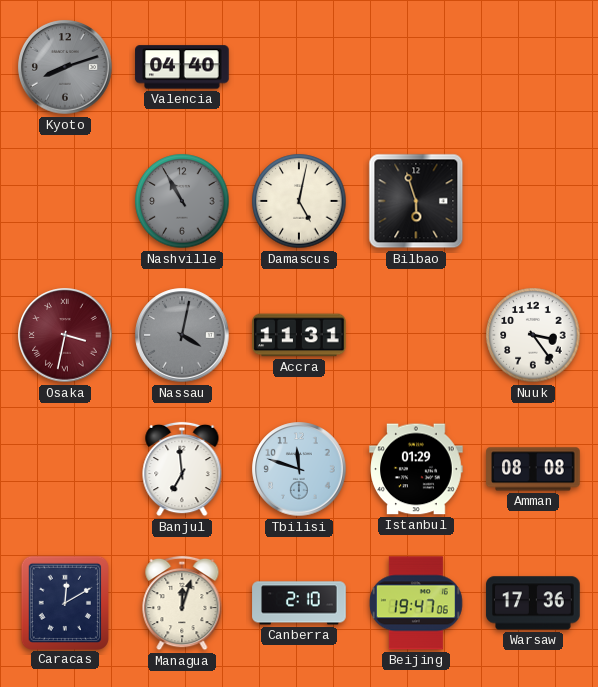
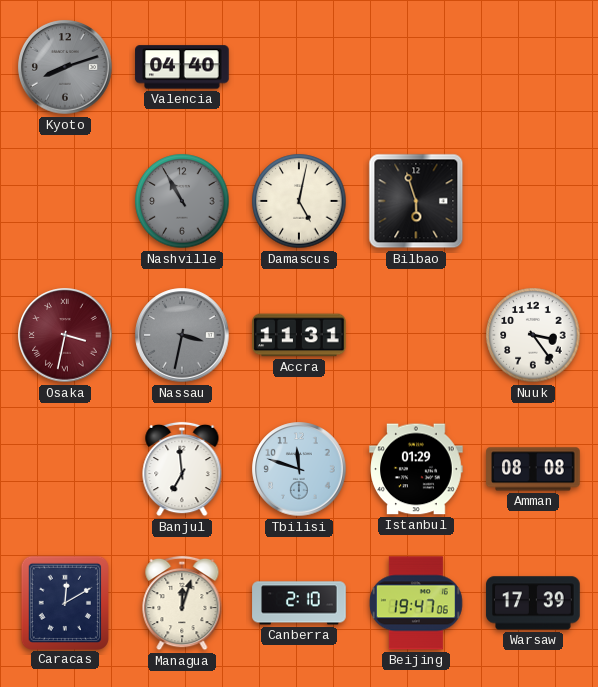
Nassau: 4:02 -> 3:32 (182, 335)
Warsaw: 17:36 -> 17:39 (533, 603)
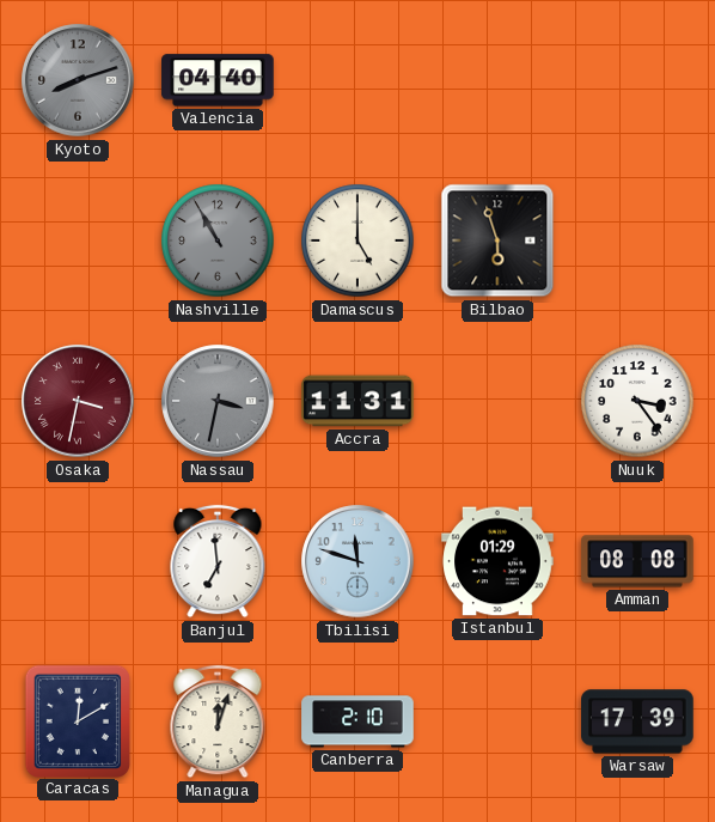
Damascus: 5:02 -> 5:00 (357, 240)
Beijing: 19:47 -> none (416, 603)
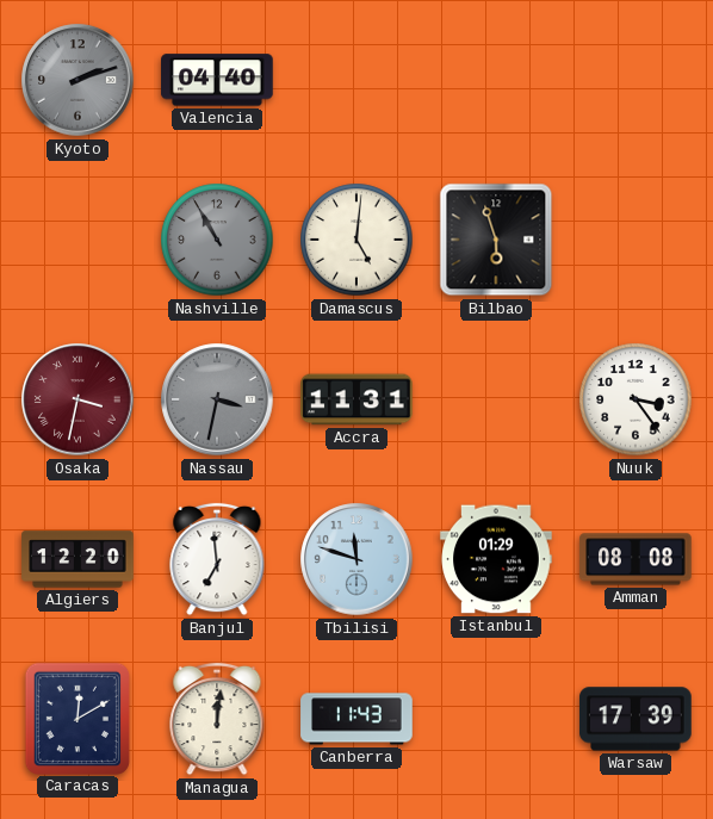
Kyoto: 8:12 -> 2:12 (77, 80)
Damascus: 5:00 -> 5:01 (356, 240)
Algiers: none -> 12:20 (77, 559)
Managua: 12:03 -> 12:01 (217, 719)
Canberra: 2:10 -> 11:43 (356, 719)
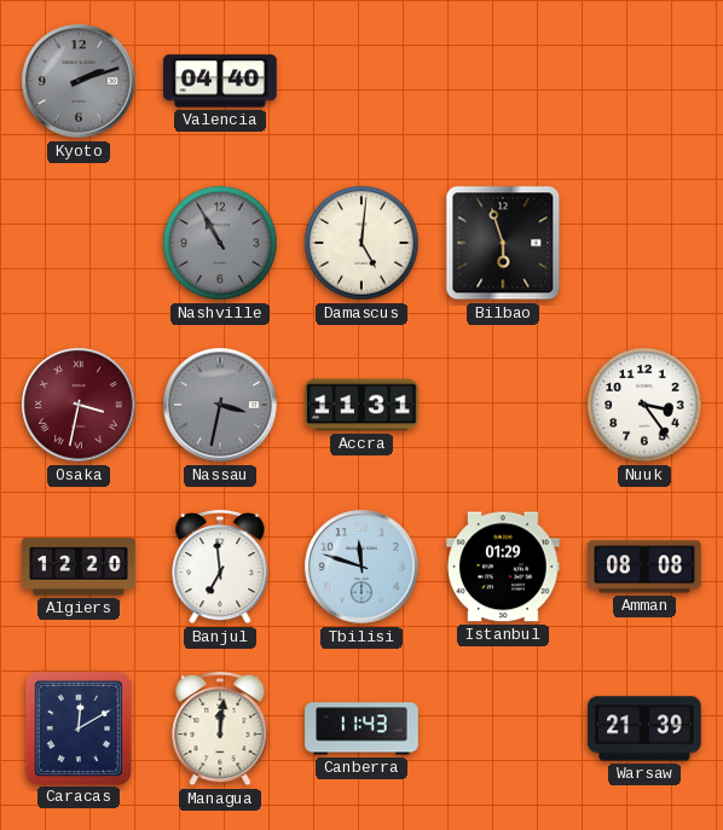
Warsaw: 17:39 -> 21:39 (644, 729)
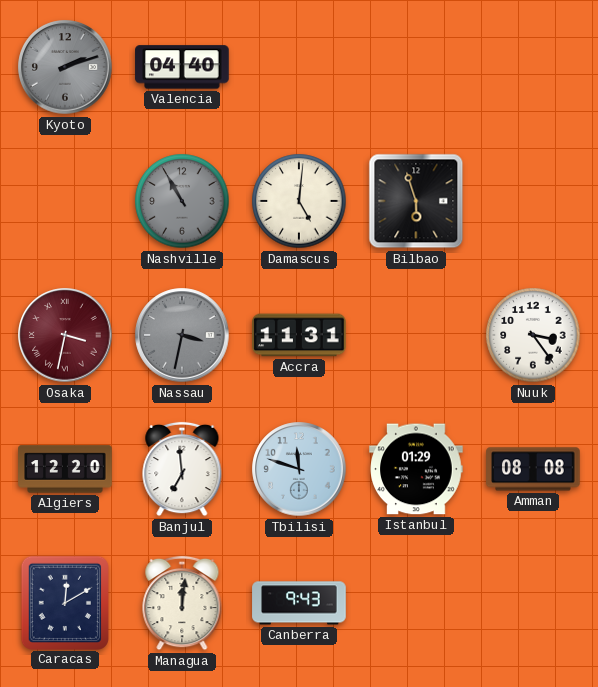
Canberra: 11:43 -> 9:43 (299, 603)
Warsaw: 21:39 -> none (644, 729)
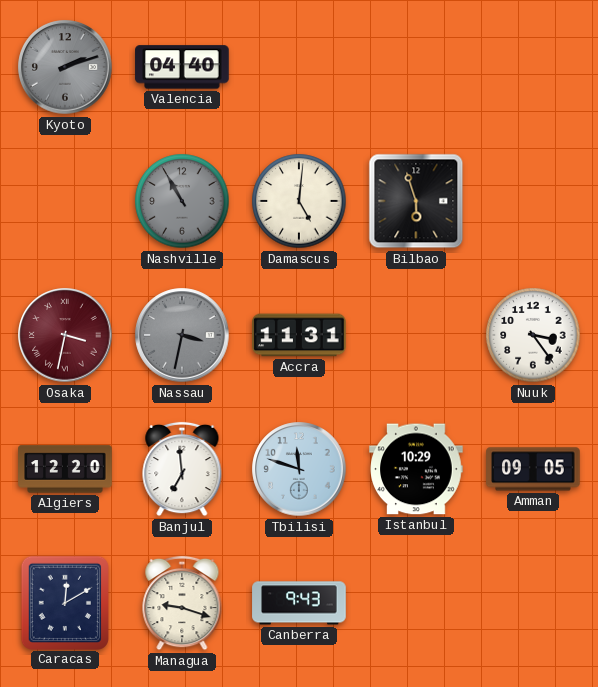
Istanbul: 01:29 -> 10:29 (416, 469)
Amman: 08:08 -> 09:05 (533, 469)
Managua: 12:01 -> 9:18 (182, 603)
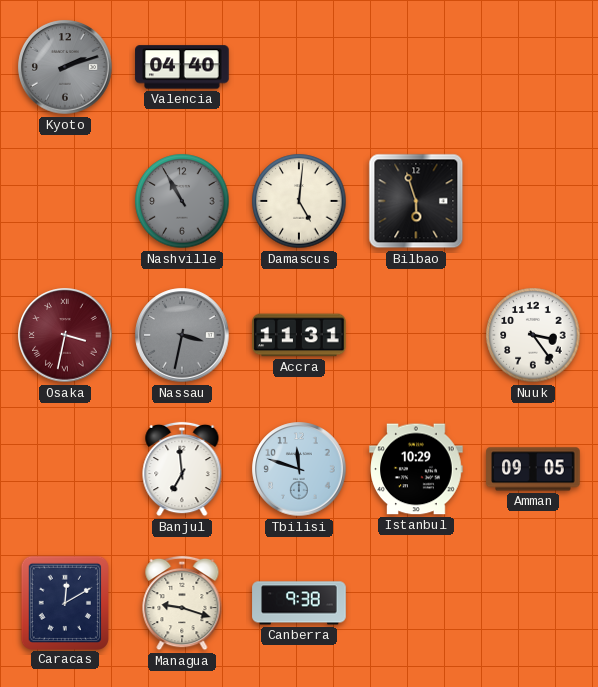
Algiers: 12:20 -> none (65, 469)
Canberra: 9:43 -> 9:38 (299, 603)
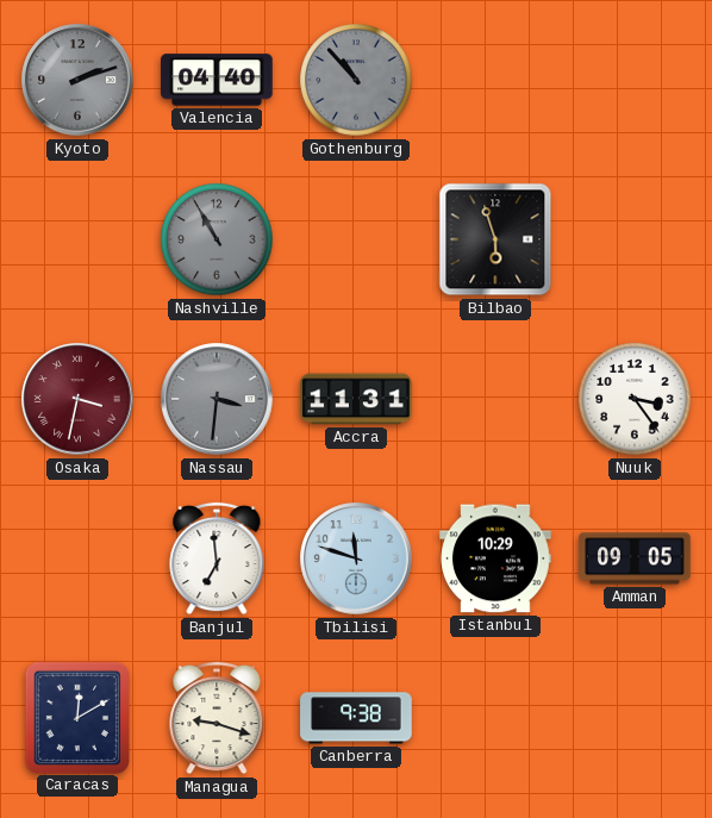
Gothenburg: none -> 10:53 (356, 80)
Damascus: 5:01 -> none (299, 201)
Nassau: 3:32 -> 3:31 (217, 399)
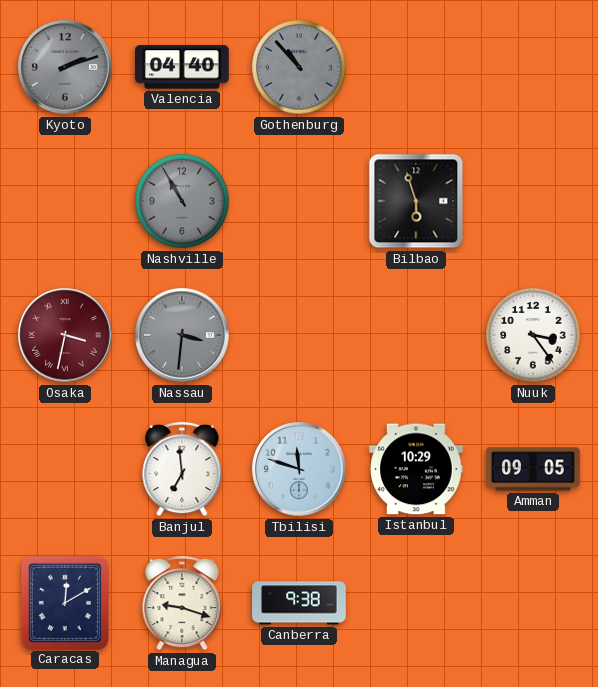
Accra: 11:31 -> none (356, 399)
